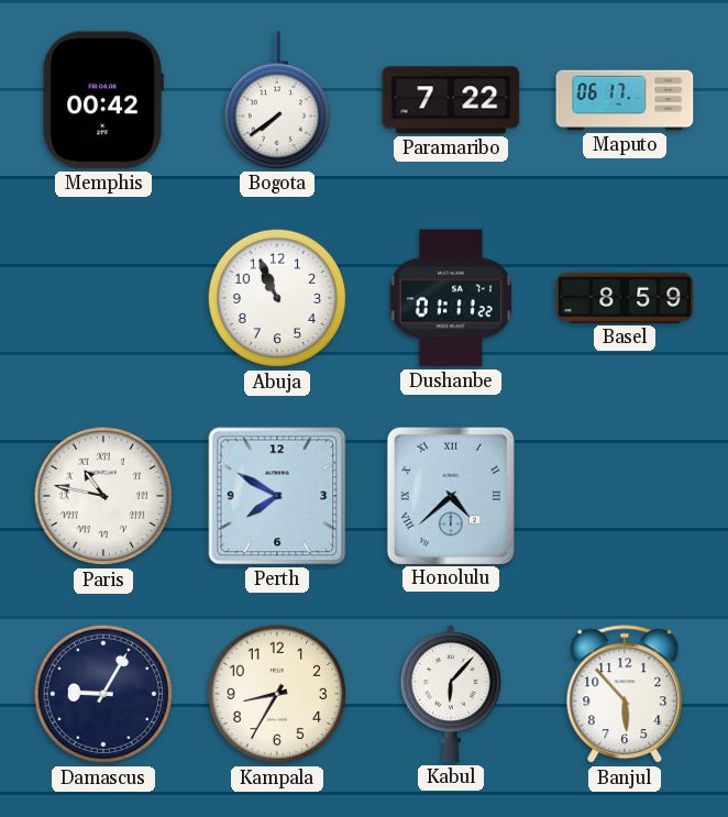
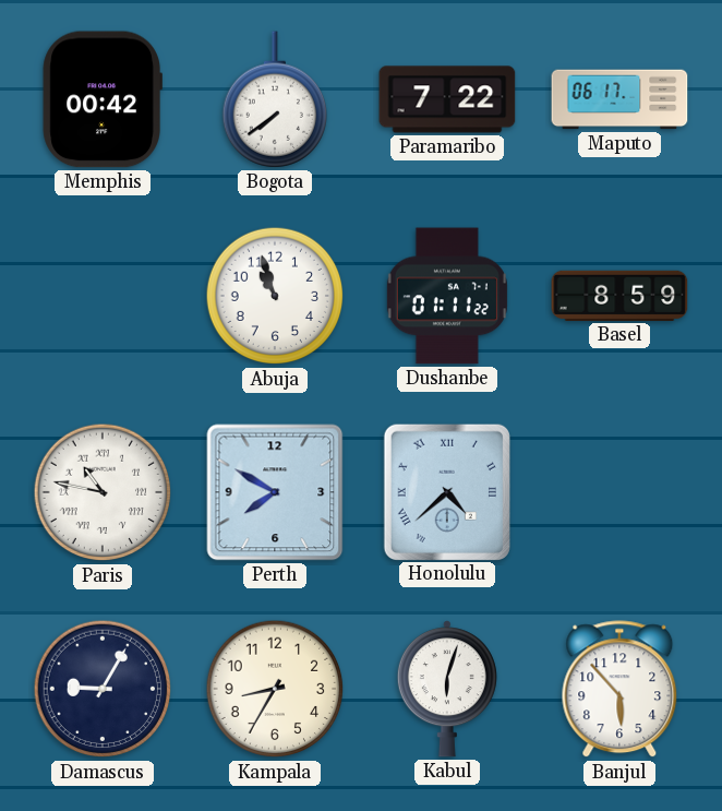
Abuja: 10:56 -> 10:57 (275, 296)
Kabul: 6:07 -> 6:03 (447, 689)
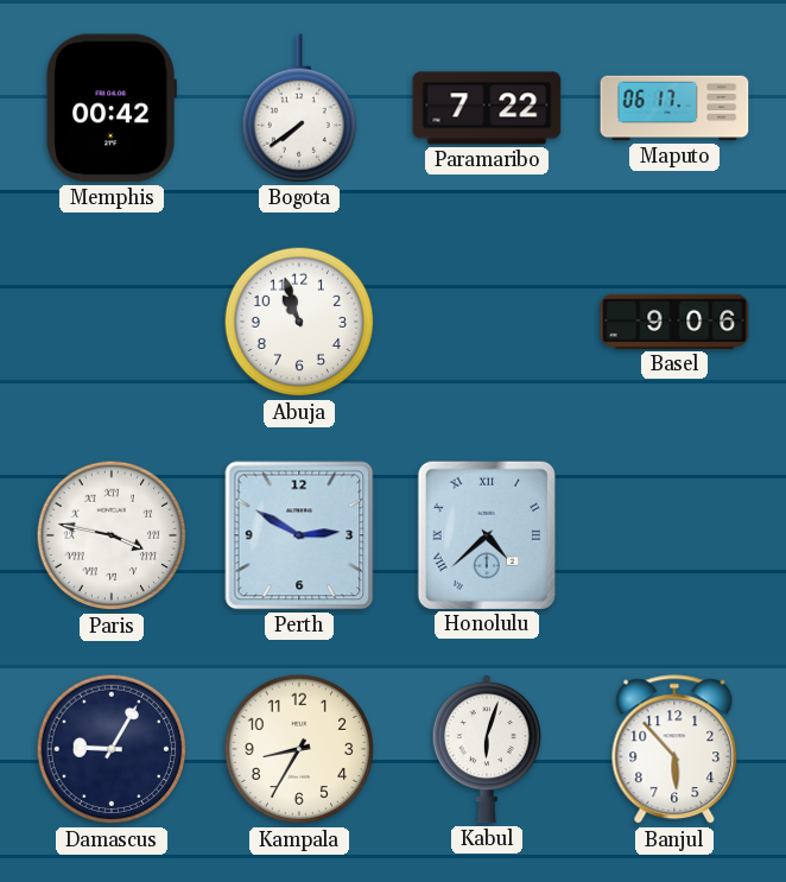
Dushanbe: 01:11 -> none (447, 296)
Basel: 8:59 -> 9:06 (674, 322)
Paris: 10:47 -> 3:47 (112, 535)
Perth: 7:50 -> 2:50 (299, 535)
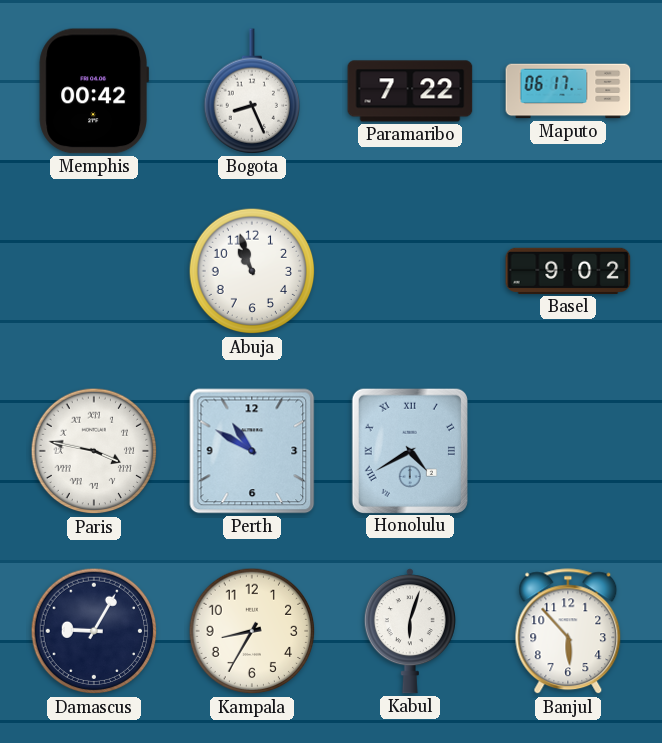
Bogota: 7:39 -> 8:26 (251, 91)
Basel: 9:06 -> 9:02 (568, 271)
Perth: 2:50 -> 10:50 (252, 451)
Honolulu: 4:38 -> 4:40 (410, 450)
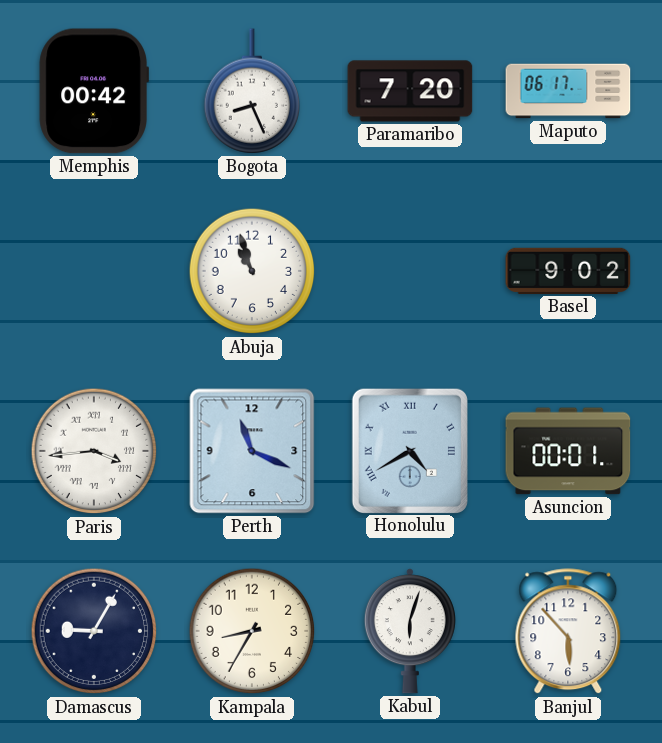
Paramaribo: 7:22 -> 7:20 (410, 91)
Paris: 3:47 -> 3:44 (94, 451)
Perth: 10:50 -> 11:19 (252, 451)
Asuncion: none -> 00:01 (568, 451)
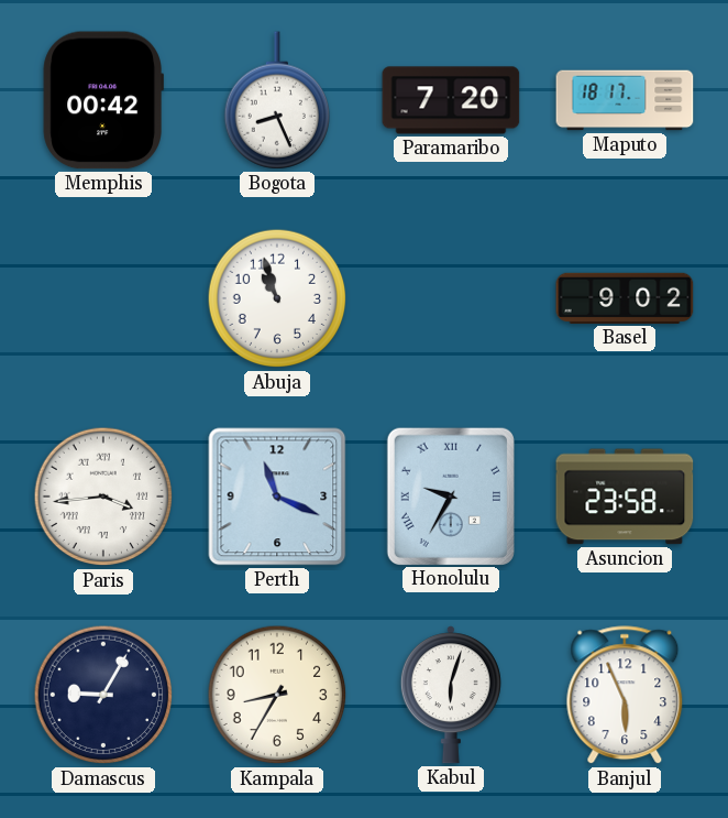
Maputo: 06:17 -> 18:17 (625, 100)
Honolulu: 4:40 -> 9:35 (451, 495)
Asuncion: 00:01 -> 23:58 (625, 497)
Banjul: 5:53 -> 5:56 (625, 696)
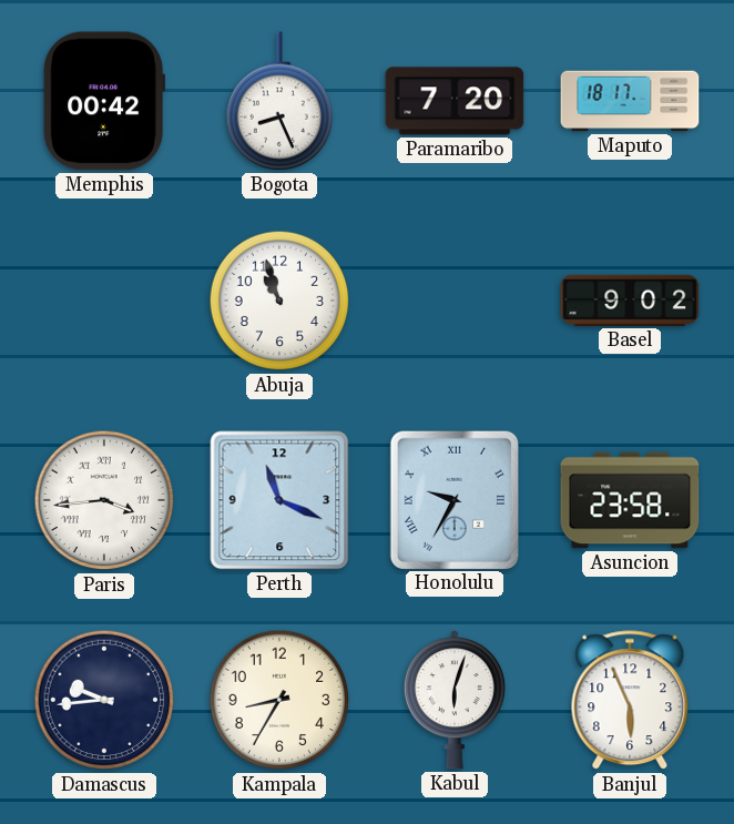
Damascus: 9:05 -> 9:44 (104, 700)
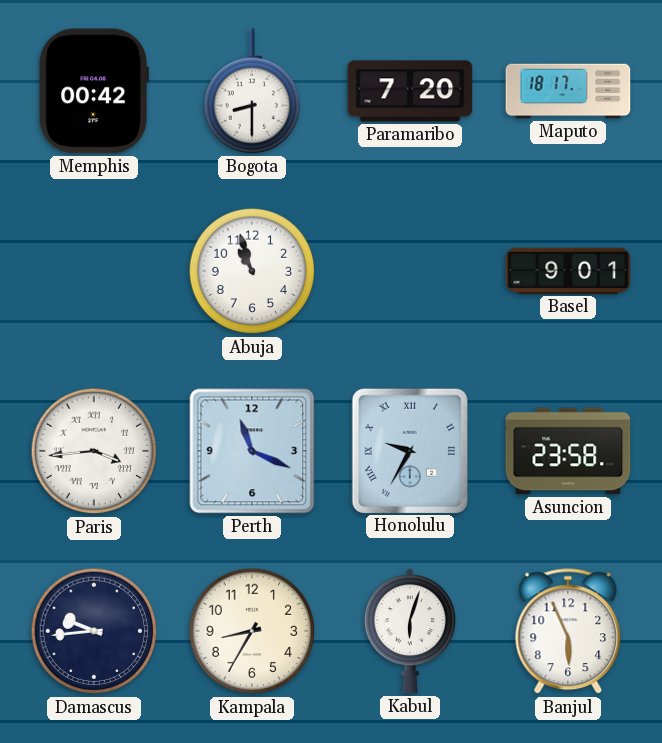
Bogota: 8:26 -> 8:30 (251, 91)
Basel: 9:02 -> 9:01 (568, 271)
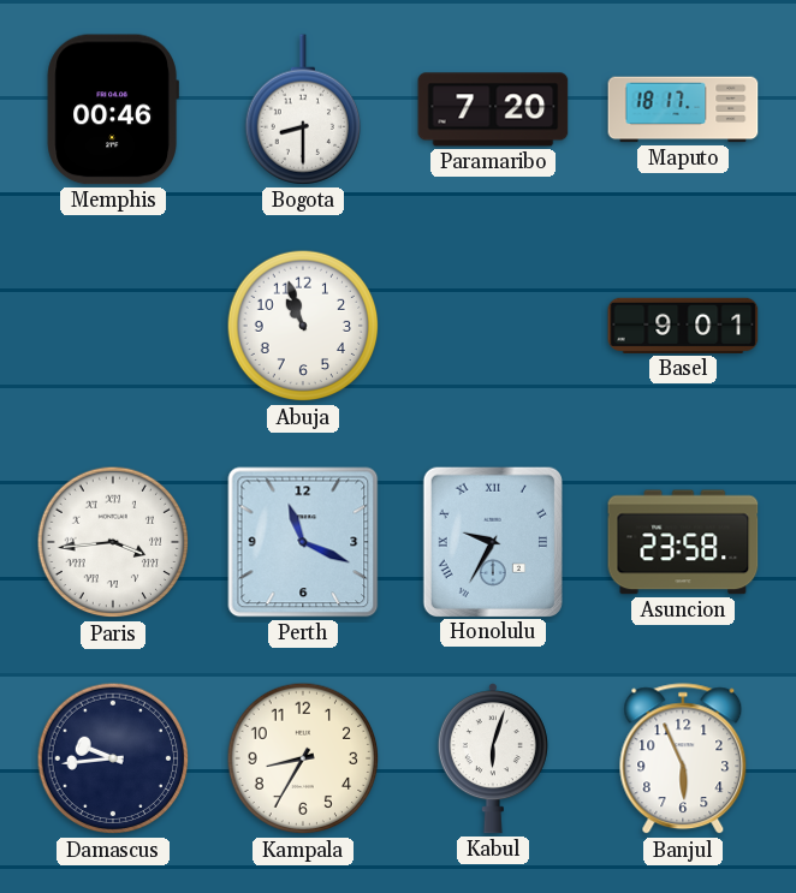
Memphis: 00:42 -> 00:46 (113, 109)
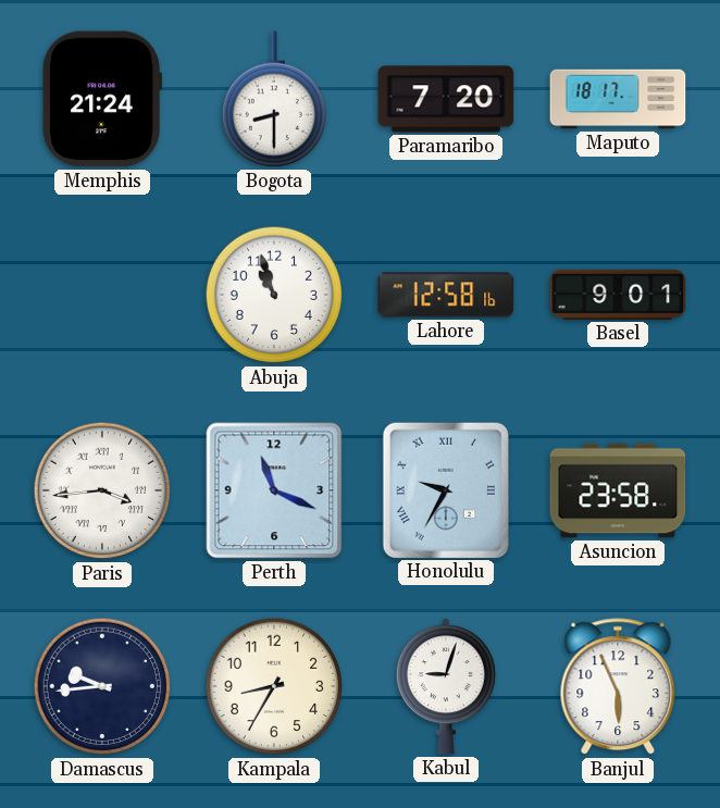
Memphis: 00:46 -> 21:24 (102, 99)
Lahore: none -> 12:58 (446, 295)
Kabul: 6:03 -> 9:03 (446, 686)
